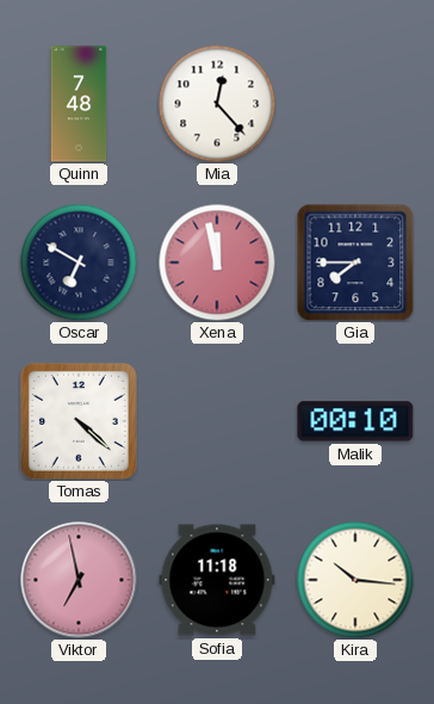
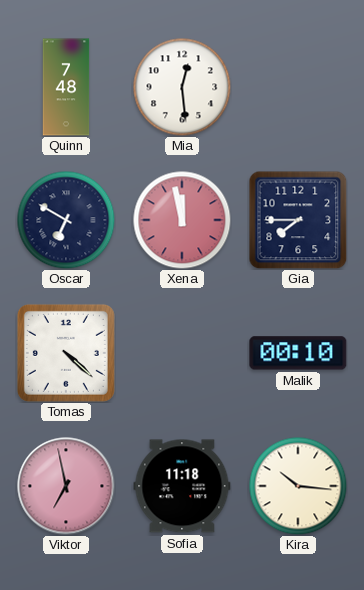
Mia: 12:23 -> 12:29 (182, 87)
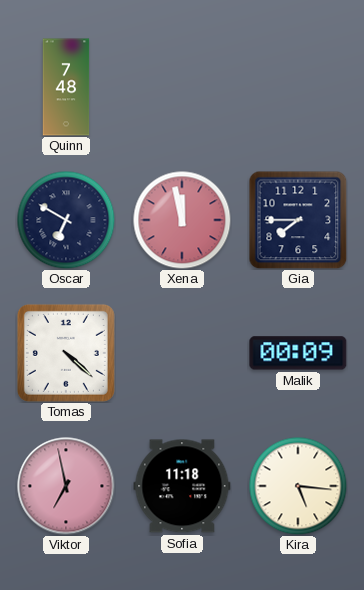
Mia: 12:29 -> none (182, 87)
Malik: 00:10 -> 00:09 (298, 353)
Kira: 10:16 -> 5:16 (298, 486)
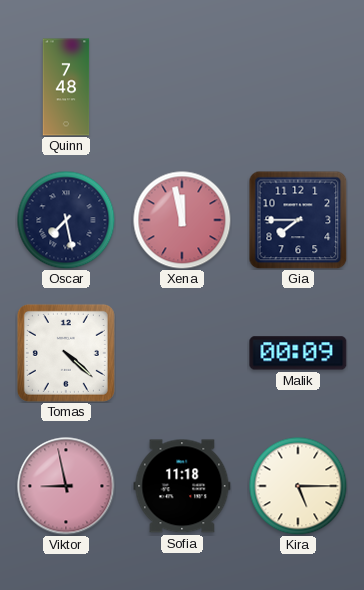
Oscar: 6:50 -> 7:28 (66, 220)
Viktor: 6:58 -> 8:58 (66, 486)
Kira: 5:16 -> 5:15 (298, 486)
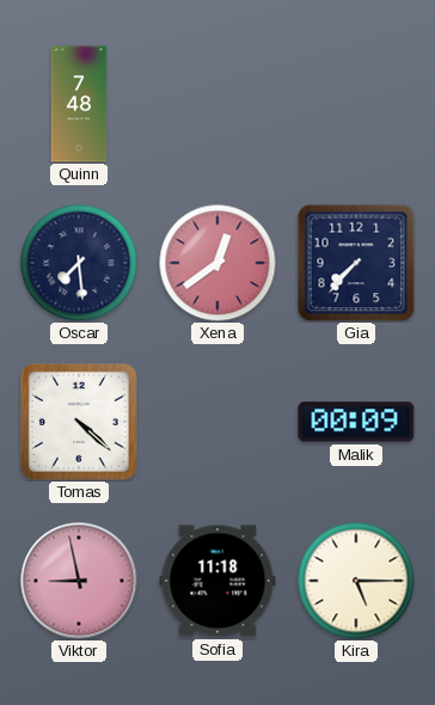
Oscar: 7:28 -> 7:29 (79, 263)
Xena: 11:58 -> 12:39 (217, 263)
Gia: 7:45 -> 7:37 (356, 263)
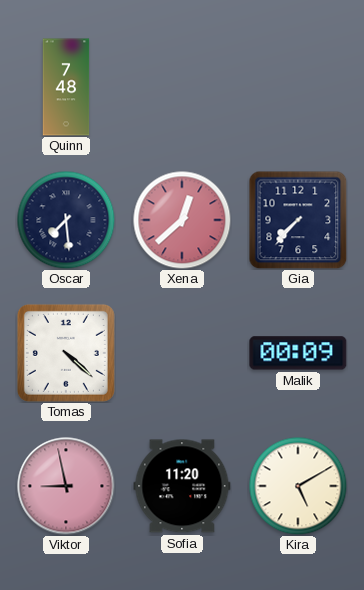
Xena: 12:39 -> 12:38 (182, 220)
Sofia: 11:18 -> 11:20 (182, 486)
Kira: 5:15 -> 5:10 (298, 486)
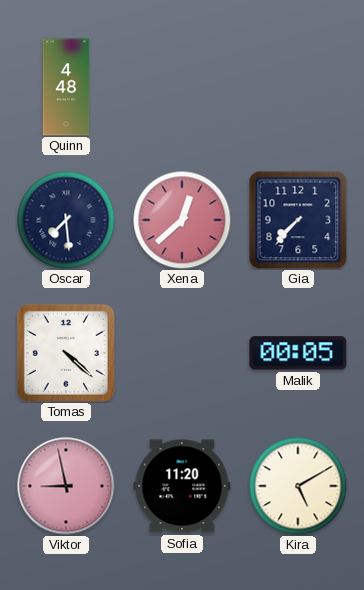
Quinn: 7:48 -> 4:48 (66, 87)
Malik: 00:09 -> 00:05 (298, 353)
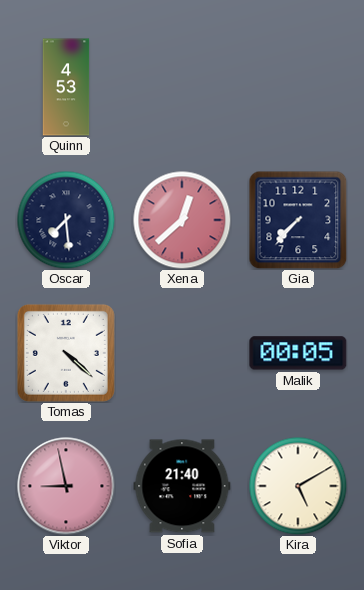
Quinn: 4:48 -> 4:53 (66, 87)
Sofia: 11:20 -> 21:40 (182, 486)
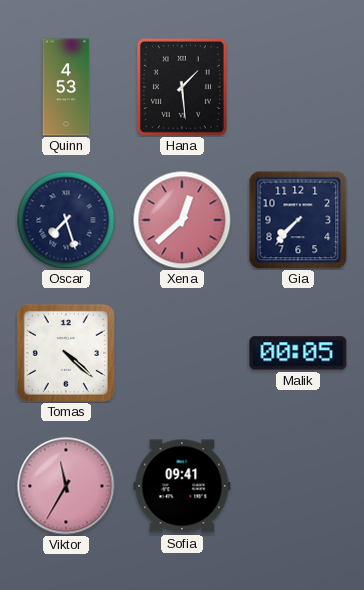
Hana: none -> 1:29 (182, 87)
Oscar: 7:29 -> 7:27 (66, 220)
Viktor: 8:58 -> 11:35 (66, 486)
Sofia: 21:40 -> 09:41 (182, 486)
Kira: 5:10 -> none (298, 486)
